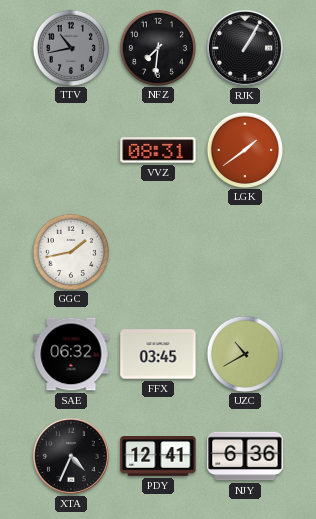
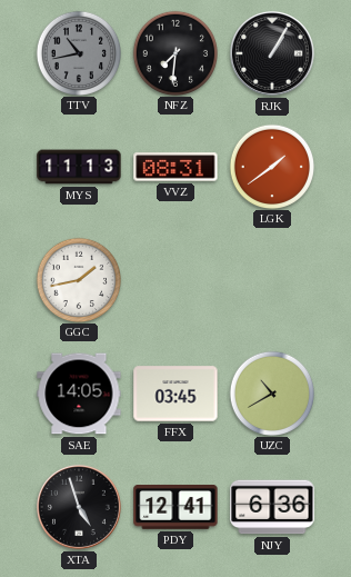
MYS: none -> 11:13 (79, 167)
SAE: 06:32 -> 14:05 (79, 394)
XTA: 4:34 -> 4:57 (80, 507)
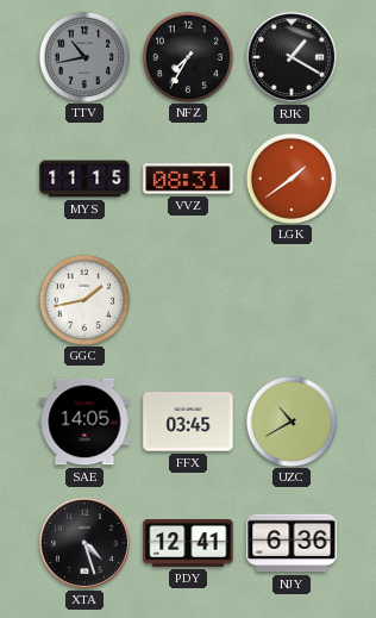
NFZ: 7:31 -> 7:35 (187, 56)
RJK: 1:05 -> 1:20 (293, 57)
MYS: 11:13 -> 11:15 (84, 179)
XTA: 4:57 -> 4:27 (86, 543)
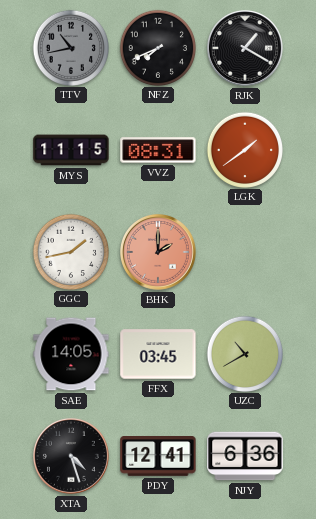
NFZ: 7:35 -> 7:41 (157, 47)
BHK: none -> 2:00 (159, 252)
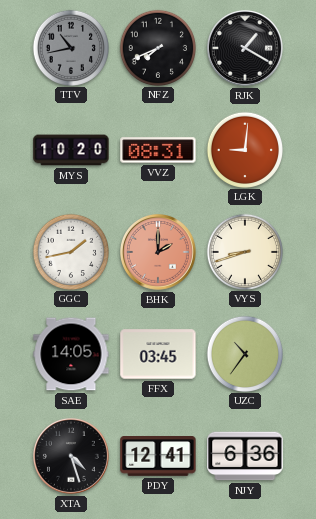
MYS: 11:15 -> 10:20 (71, 150)
LGK: 1:39 -> 9:01 (244, 149)
VYS: none -> 8:42 (244, 251)
UZC: 10:40 -> 10:36 (244, 353)
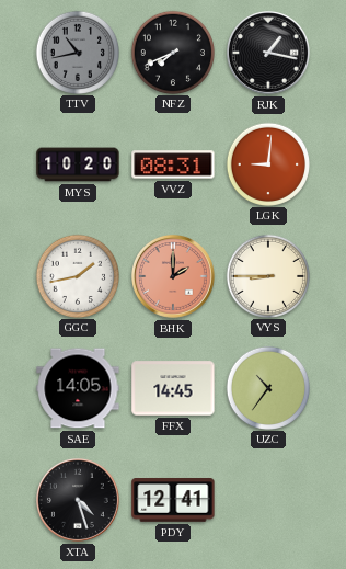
RJK: 1:20 -> 1:17 (269, 53)
VYS: 8:42 -> 8:45 (267, 275)
FFX: 03:45 -> 14:45 (173, 388)
NJY: 6:36 -> none (245, 456)
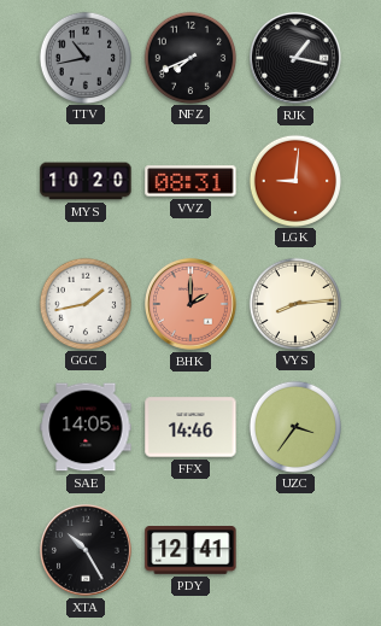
VYS: 8:45 -> 8:14 (294, 303)
FFX: 14:45 -> 14:46 (190, 427)
UZC: 10:36 -> 3:36 (294, 426)
XTA: 4:27 -> 10:25 (87, 550)
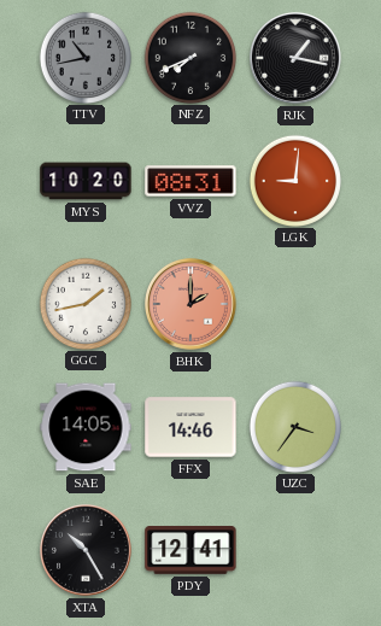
VYS: 8:14 -> none (294, 303)
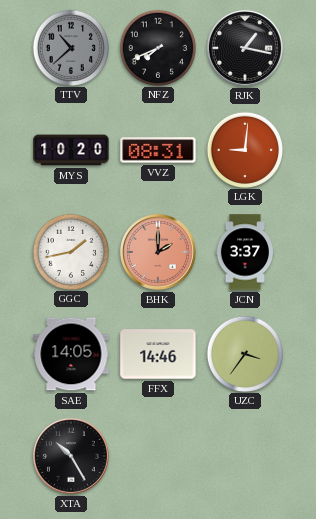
TTV: 10:43 -> 10:38 (70, 47)
JCN: none -> 3:37 (244, 252)
PDY: 12:41 -> none (190, 551)
